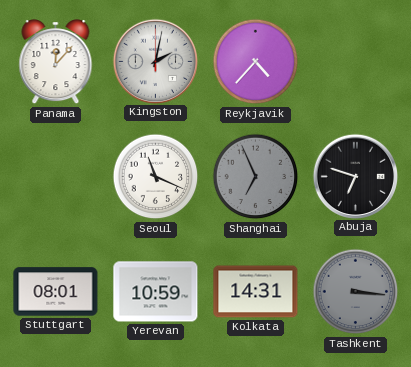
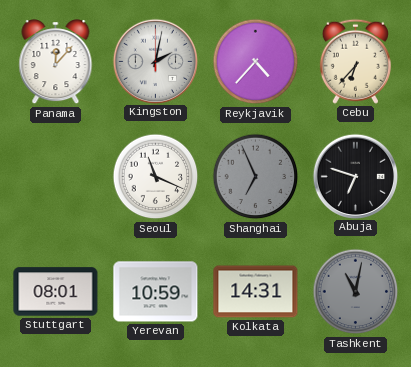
Cebu: none -> 6:37 (355, 61)
Tashkent: 3:16 -> 11:02 (356, 292)
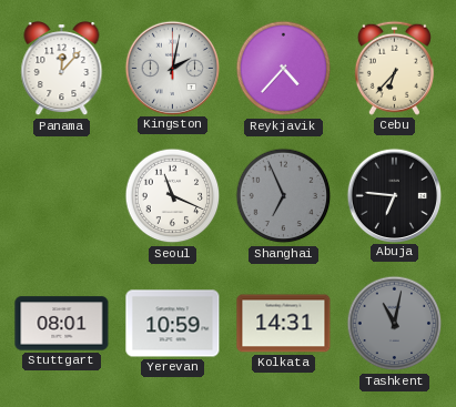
Abuja: 6:48 -> 6:46 (394, 195)
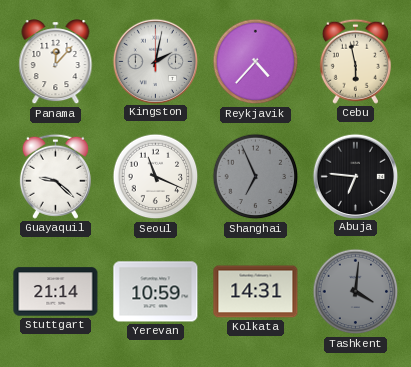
Cebu: 6:37 -> 5:58 (355, 61)
Guayaquil: none -> 9:22 (55, 176)
Stuttgart: 08:01 -> 21:14 (56, 292)
Tashkent: 11:02 -> 4:01 (356, 292)
